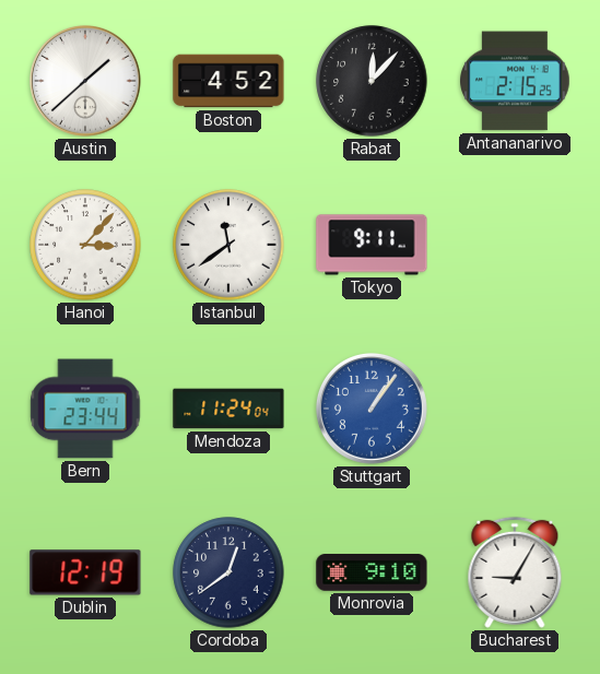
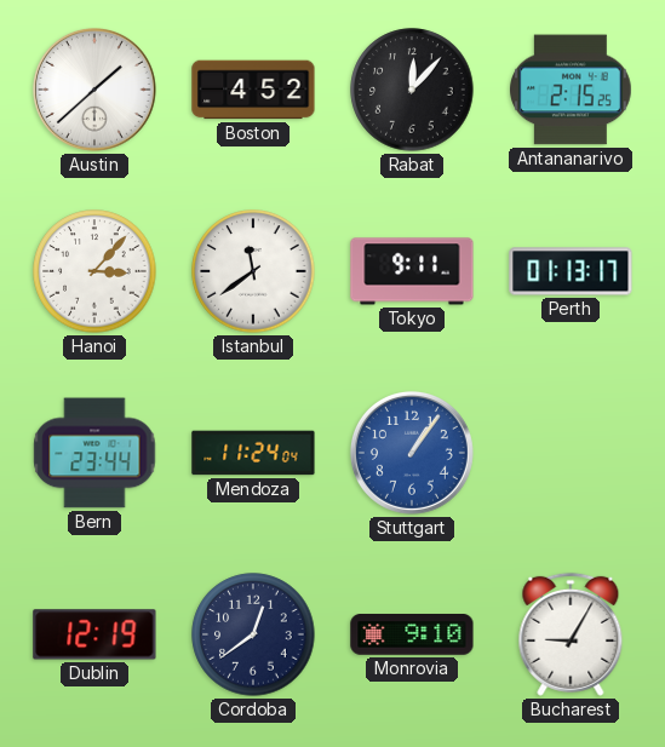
Perth: none -> 01:13 (571, 271)
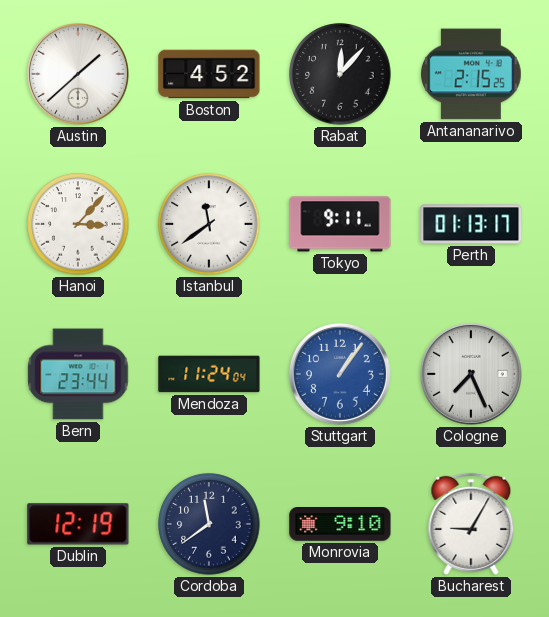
Cologne: none -> 7:26 (471, 374)
Cordoba: 12:39 -> 11:39 (209, 524)
